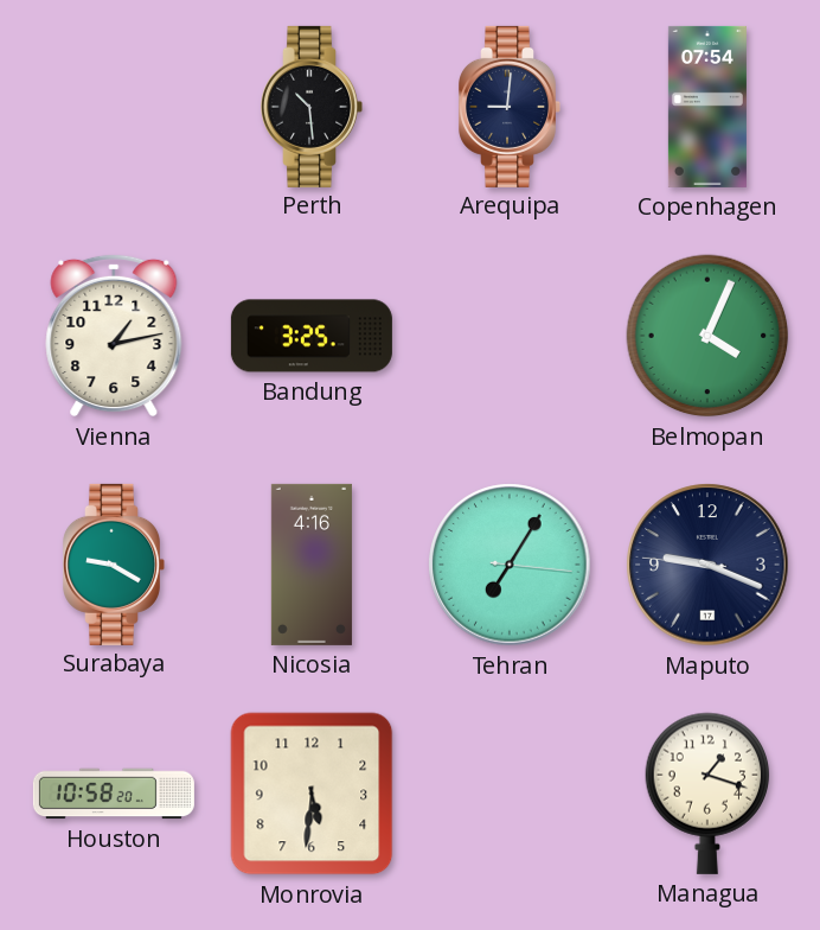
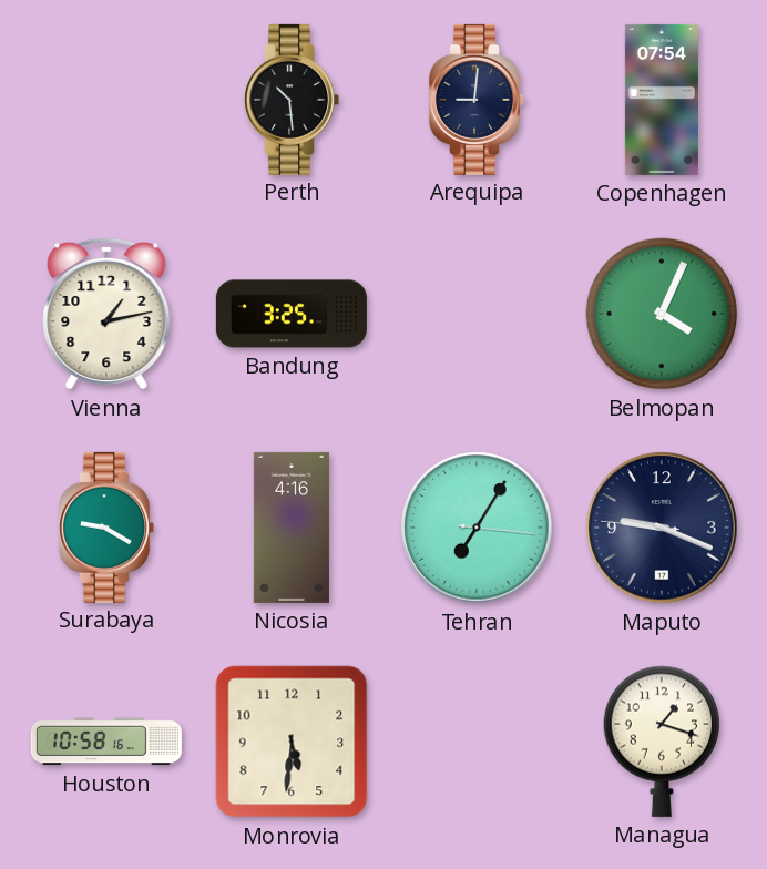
Houston: 10:58:20 -> 10:58:16 (106, 742)
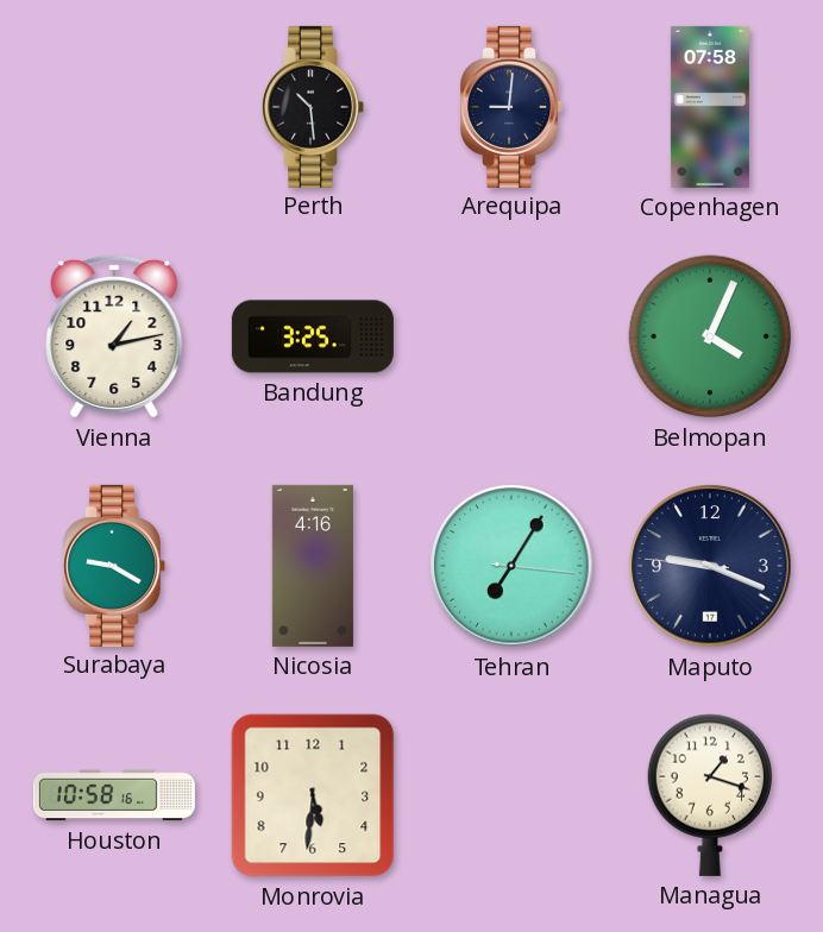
Copenhagen: 07:54 -> 07:58 (710, 107)
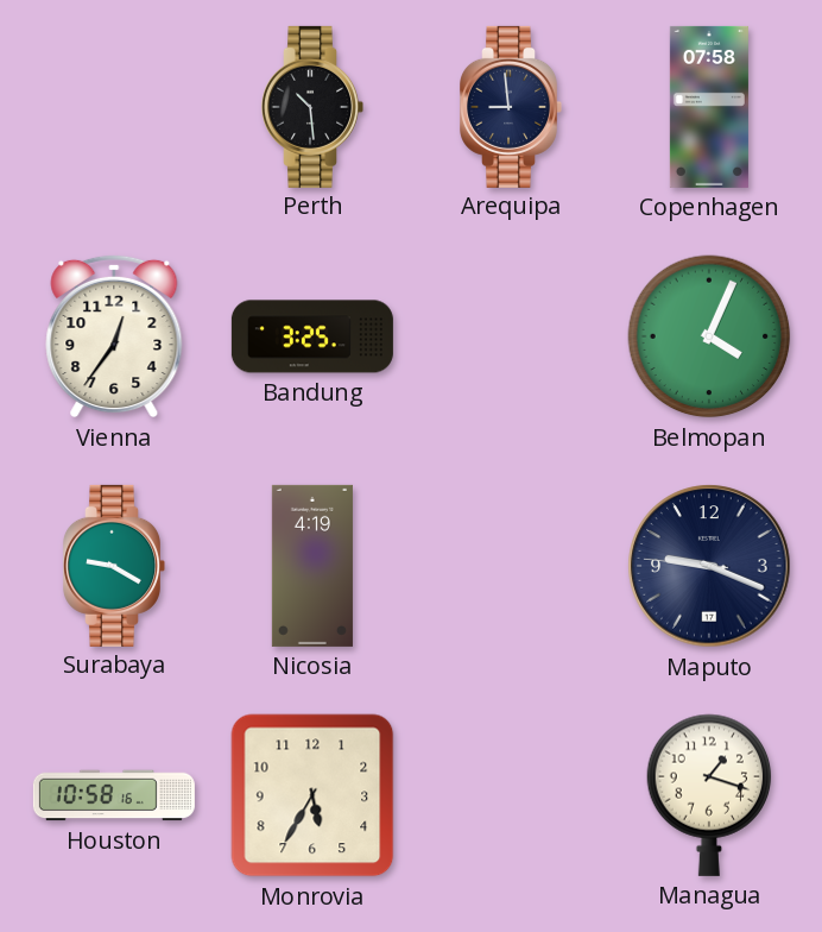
Arequipa: 9:01 -> 8:59 (511, 107)
Vienna: 1:13 -> 12:36 (114, 336)
Nicosia: 4:16 -> 4:19 (312, 566)
Tehran: 7:05 -> none (511, 566)
Monrovia: 5:31 -> 5:35 (312, 795)
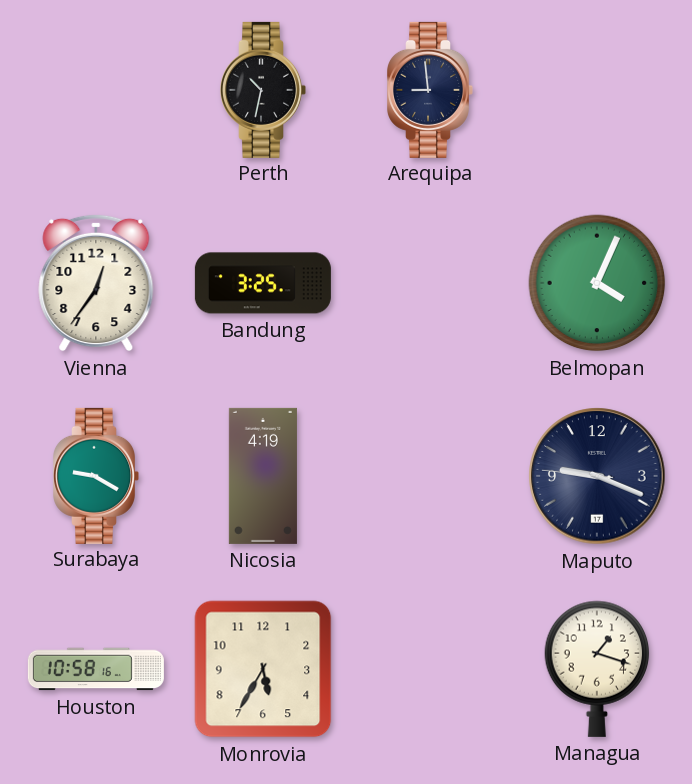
Perth: 10:29 -> 10:32 (263, 90)
Copenhagen: 07:58 -> none (709, 107)
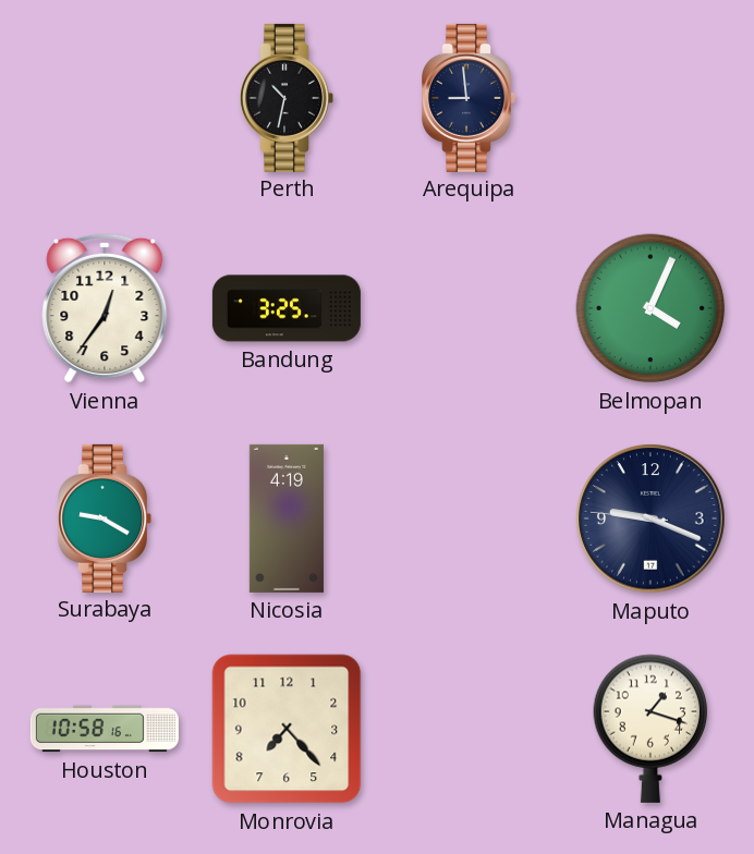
Monrovia: 5:35 -> 7:23 (287, 729)
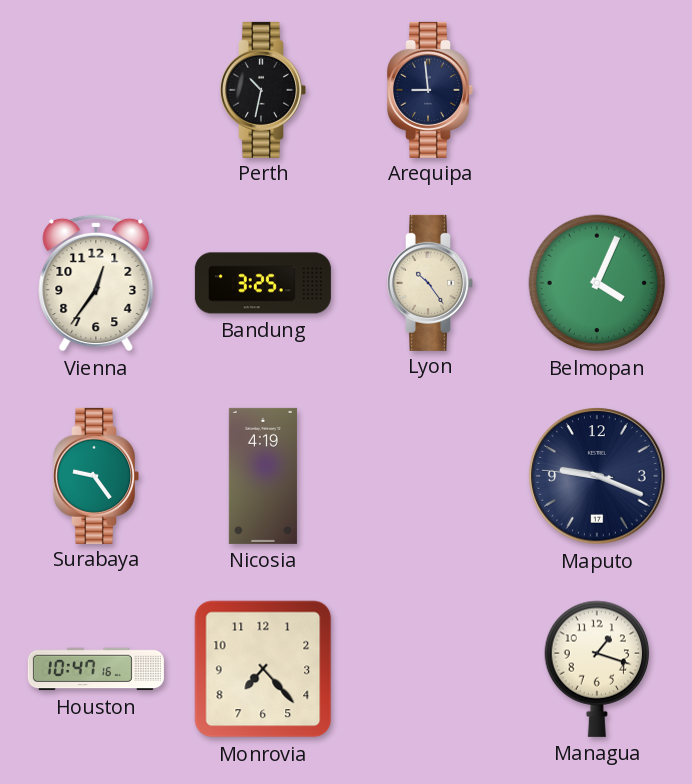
Lyon: none -> 10:24 (430, 283)
Surabaya: 9:20 -> 9:24 (96, 476)
Houston: 10:58 -> 10:47 (96, 669)
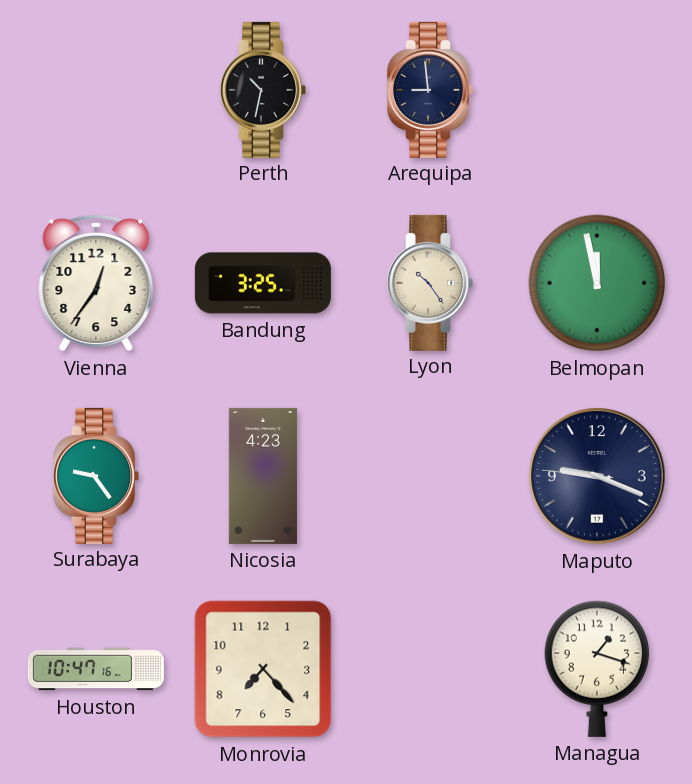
Belmopan: 4:04 -> 11:58 (597, 283)
Nicosia: 4:19 -> 4:23 (263, 476)
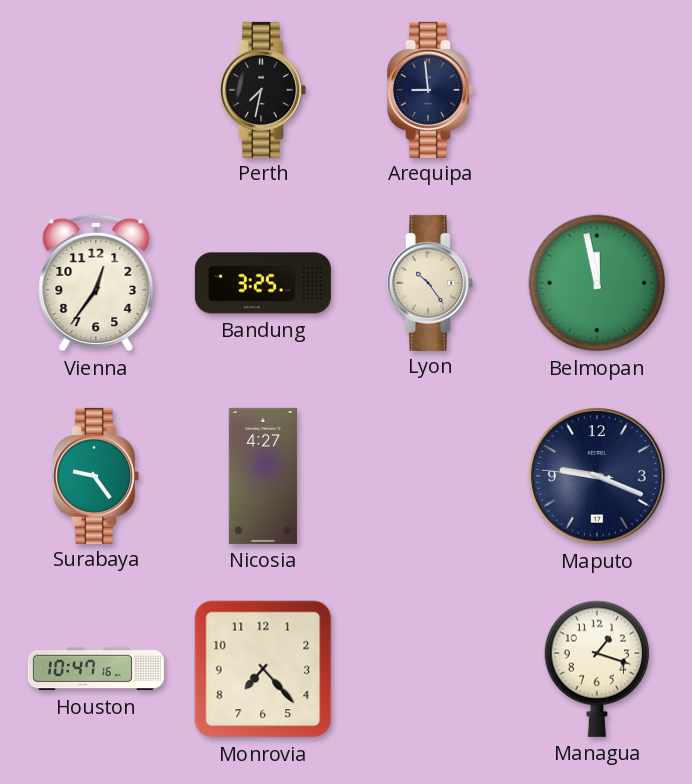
Perth: 10:32 -> 7:32 (263, 90)
Nicosia: 4:23 -> 4:27 (263, 476)
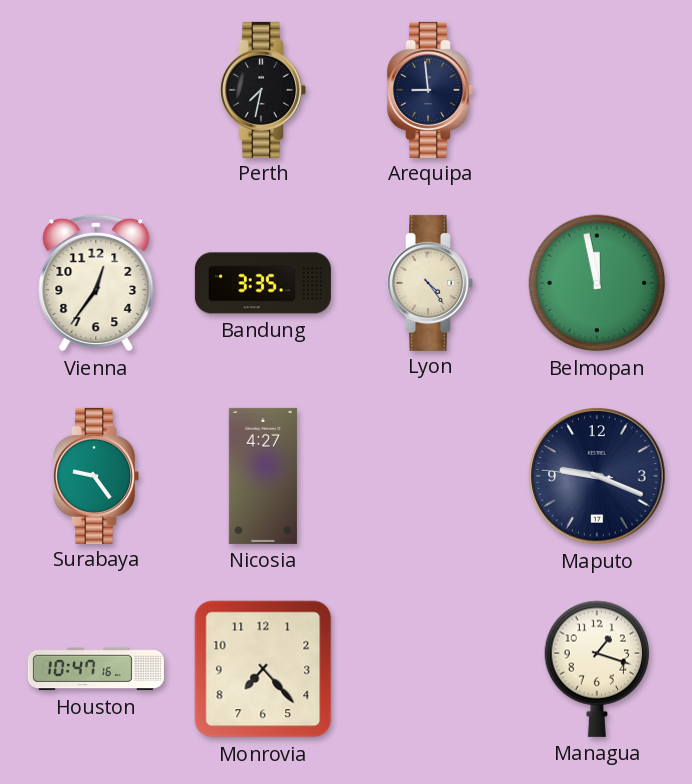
Bandung: 3:25 -> 3:35 (263, 283)
Lyon: 10:24 -> 4:24 (430, 283)
